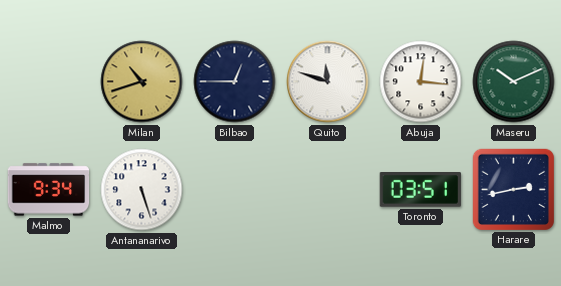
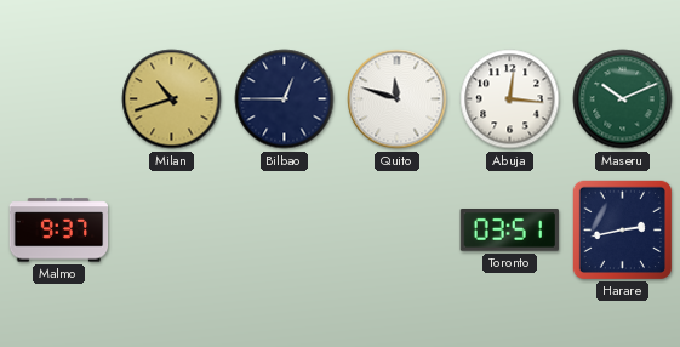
Malmo: 9:34 -> 9:37 (59, 231)
Antananarivo: 5:27 -> none (142, 190)
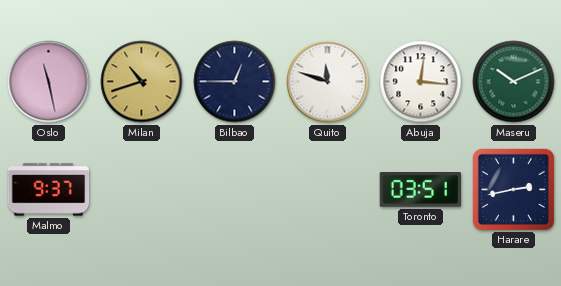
Oslo: none -> 11:28 (49, 82)
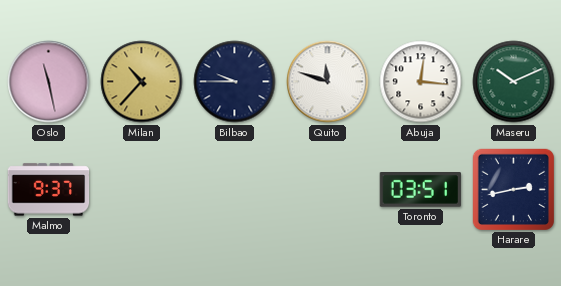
Milan: 10:42 -> 10:37 (142, 82)
Bilbao: 12:45 -> 9:45 (235, 82)
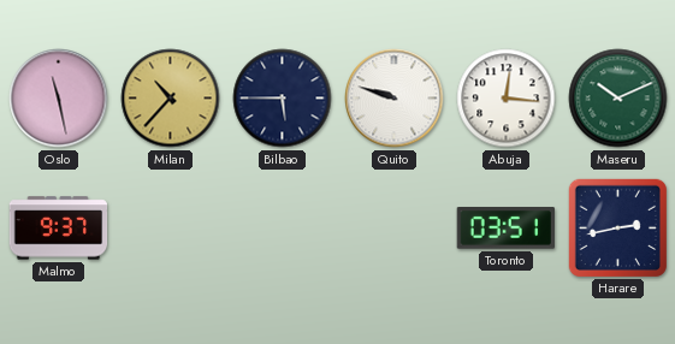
Bilbao: 9:45 -> 5:45 (283, 99)
Quito: 11:48 -> 9:48 (395, 99)
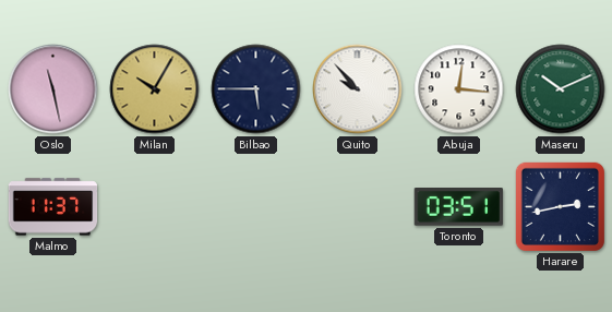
Milan: 10:37 -> 10:05 (155, 89)
Quito: 9:48 -> 9:53 (358, 89)
Malmo: 9:37 -> 11:37 (53, 207)
